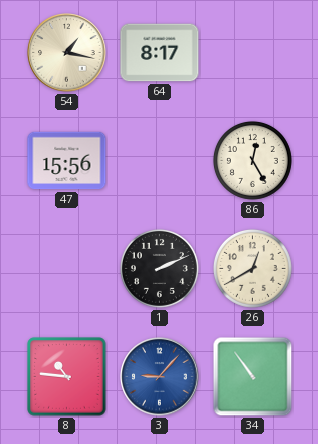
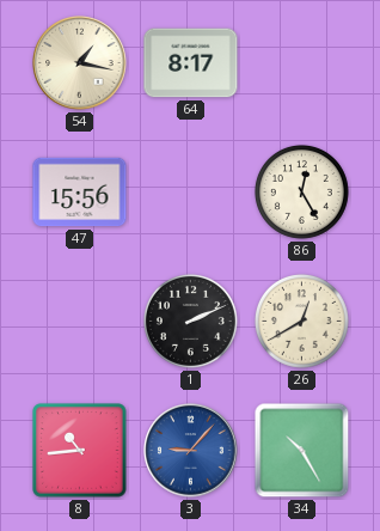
8: 10:46 -> 10:44 (80, 451)
34: 10:54 -> 10:25 (302, 451)
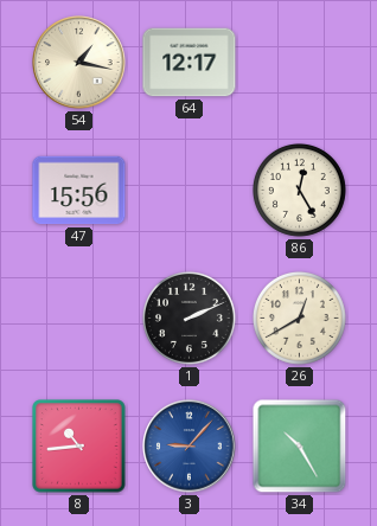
64: 8:17 -> 12:17 (190, 63)
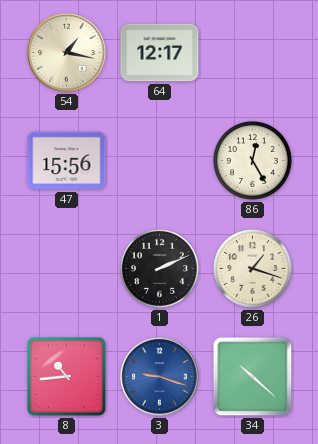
26: 12:40 -> 1:18 (252, 268)
3: 9:07 -> 9:18 (160, 377)
34: 10:25 -> 10:22 (253, 377)
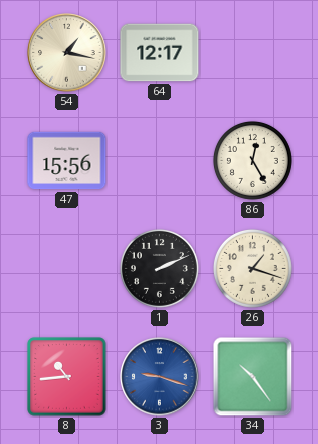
34: 10:22 -> 10:24 (253, 377)
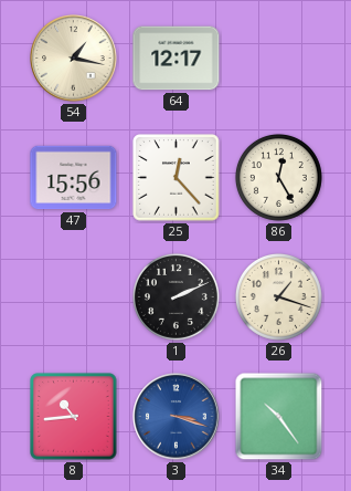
25: none -> 12:23 (177, 178)
3: 9:18 -> 3:18 (177, 417)
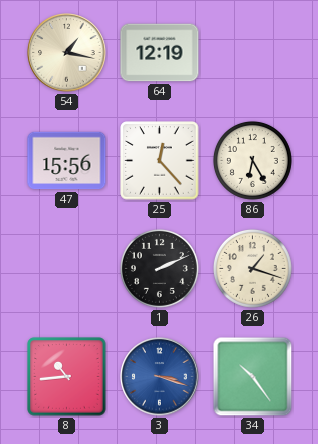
64: 12:17 -> 12:19 (160, 53)
86: 12:25 -> 6:25 (252, 160)
